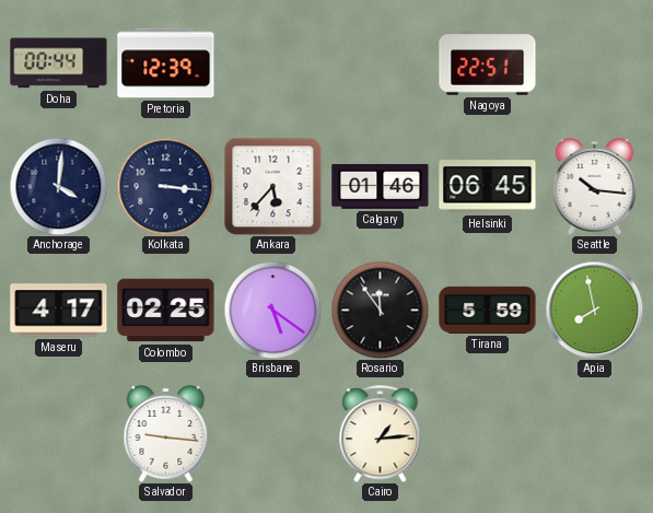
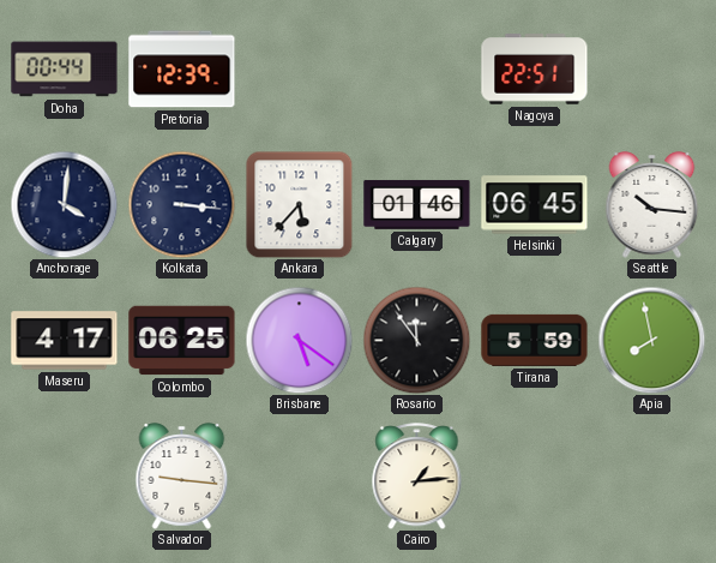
Colombo: 02:25 -> 06:25 (182, 341)
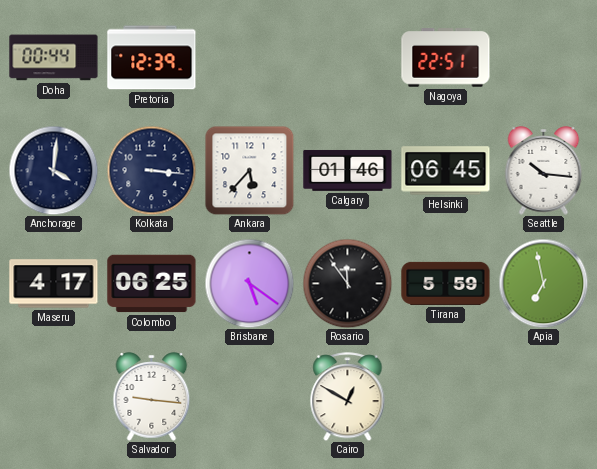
Apia: 7:58 -> 6:58 (543, 283)
Cairo: 1:14 -> 12:50 (348, 397)
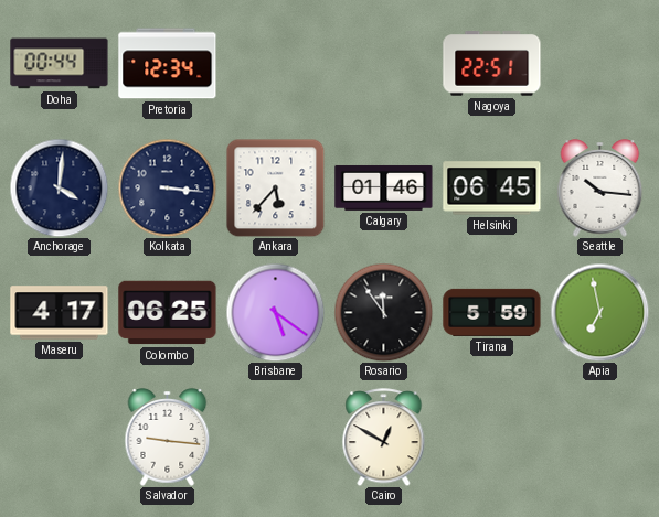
Pretoria: 12:39 -> 12:34 (168, 64)
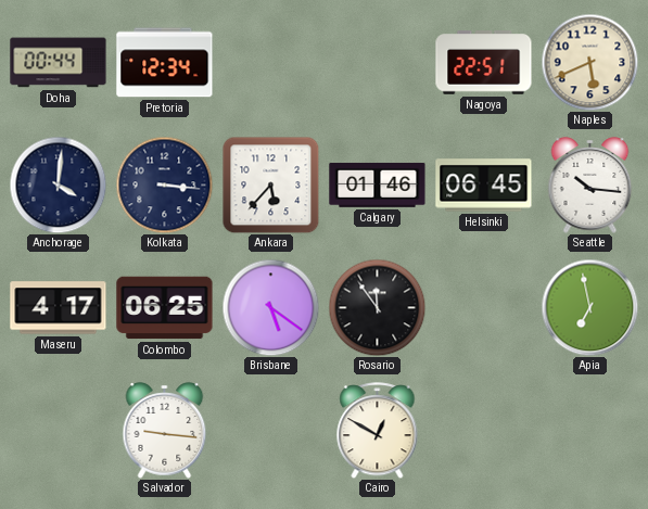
Naples: none -> 5:41 (589, 62)
Tirana: 5:59 -> none (492, 312)
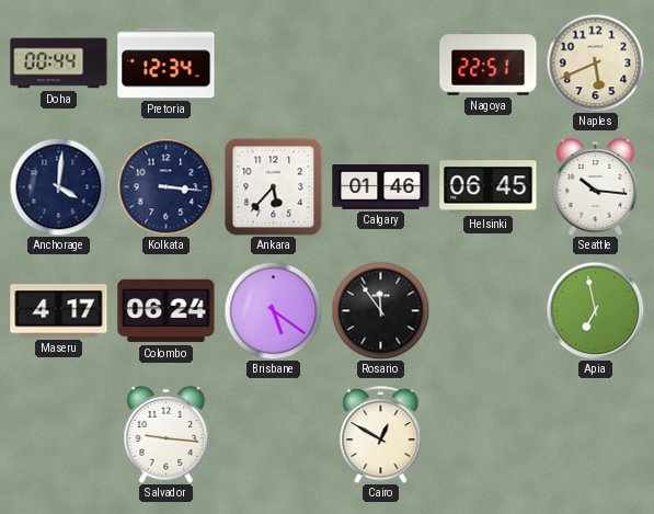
Colombo: 06:25 -> 06:24 (167, 311)
